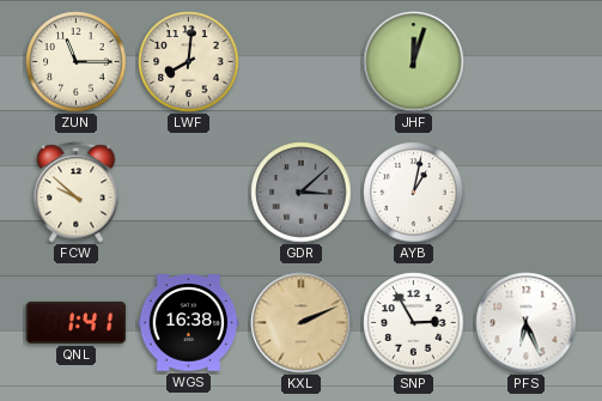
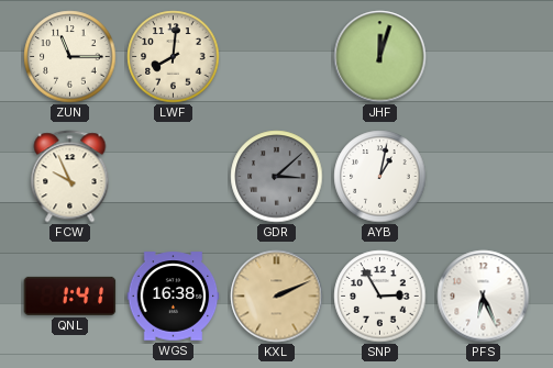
FCW: 9:52 -> 9:56 (70, 177)
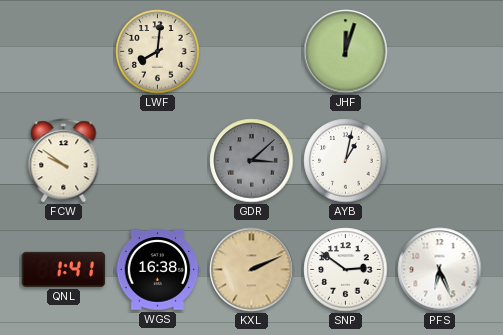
ZUN: 11:15 -> none (70, 57)
FCW: 9:56 -> 9:51 (64, 161)
SNP: 2:55 -> 2:51 (346, 270)
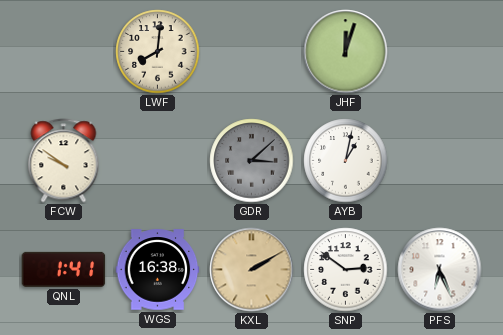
KXL: 2:11 -> 2:10 (252, 270)
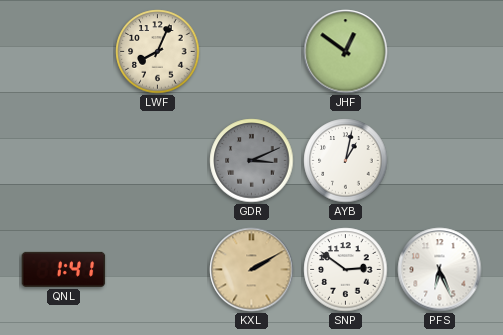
LWF: 8:01 -> 8:04 (158, 52)
JHF: 12:03 -> 12:51 (346, 52)
FCW: 9:51 -> none (64, 161)
GDR: 3:08 -> 3:11 (252, 161)
WGS: 16:38 -> none (158, 270)
